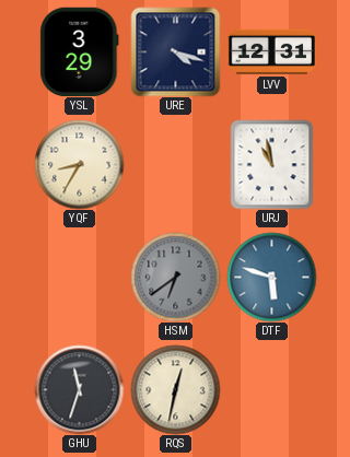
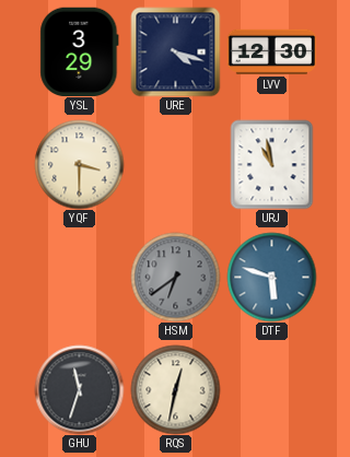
LVV: 12:31 -> 12:30 (271, 51)
YQF: 8:35 -> 3:30 (79, 164)
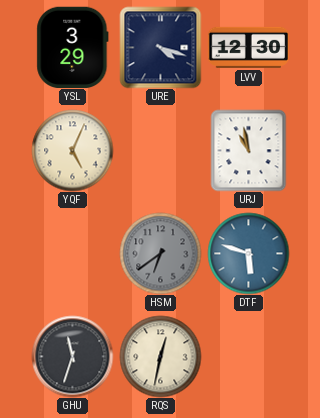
YQF: 3:30 -> 5:04 (72, 150)
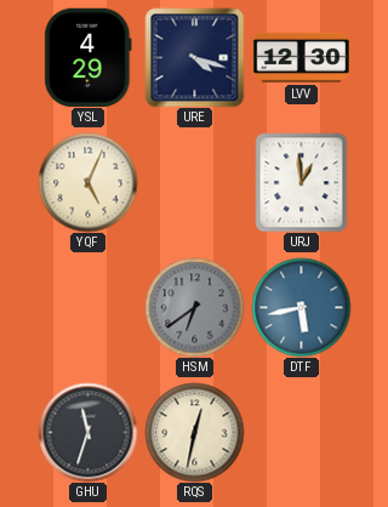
YSL: 3:29 -> 4:29 (89, 57)
URJ: 10:58 -> 12:59 (302, 182)
DTF: 5:48 -> 5:43 (301, 307)
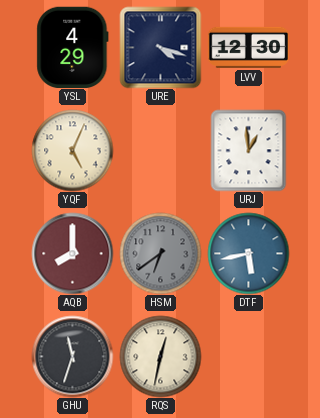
AQB: none -> 8:00 (72, 253)
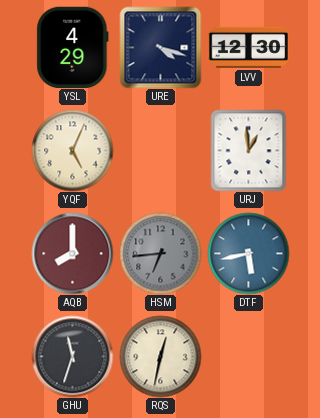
HSM: 6:39 -> 6:44 (160, 253)
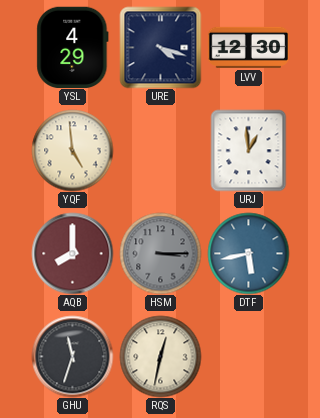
YQF: 5:04 -> 4:59 (72, 150)
HSM: 6:44 -> 3:15 (160, 253)
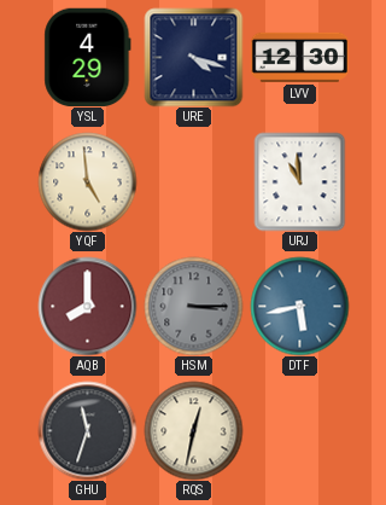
URJ: 12:59 -> 10:59 (300, 181)
